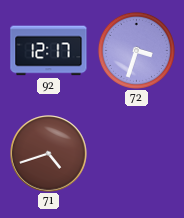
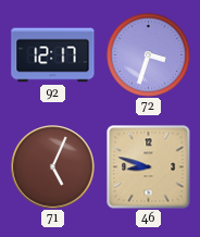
71: 4:42 -> 5:04 (53, 167)
46: none -> 8:48 (149, 167)
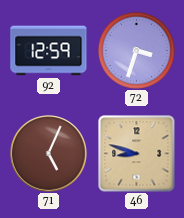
92: 12:17 -> 12:59 (49, 51)
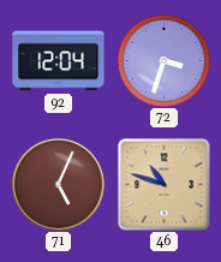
92: 12:59 -> 12:04 (59, 61)
46: 8:48 -> 10:48 (165, 185)
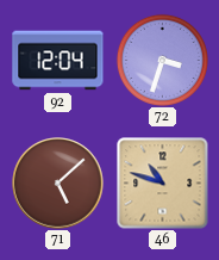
71: 5:04 -> 5:08 (58, 184)
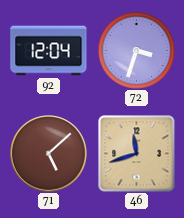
46: 10:48 -> 11:42 (137, 154)
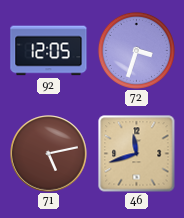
92: 12:04 -> 12:05 (49, 51)
71: 5:08 -> 5:13 (49, 154)
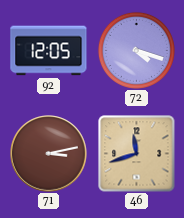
72: 3:33 -> 4:18 (136, 50)
71: 5:13 -> 3:13 (49, 154)
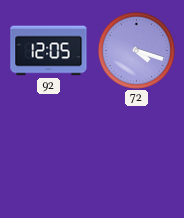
71: 3:13 -> none (49, 154)
46: 11:42 -> none (137, 154)
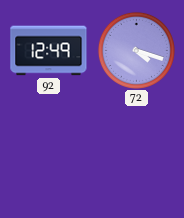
92: 12:05 -> 12:49 (49, 51)
